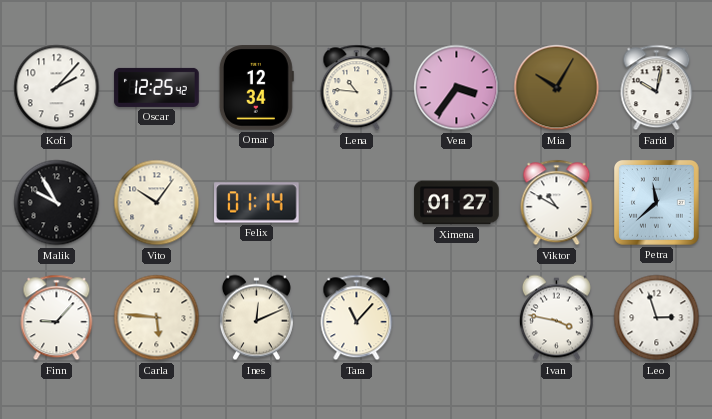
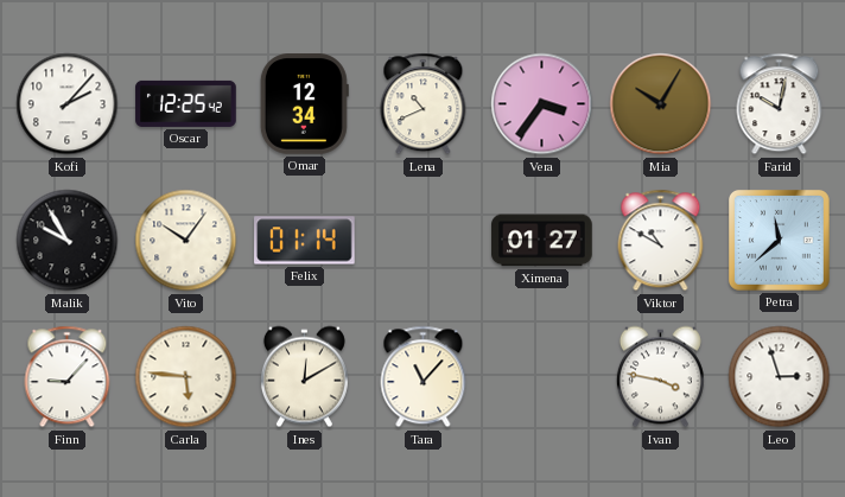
Lena: 10:46 -> 10:41 (424, 104)
Ines: 12:11 -> 12:10 (304, 377)
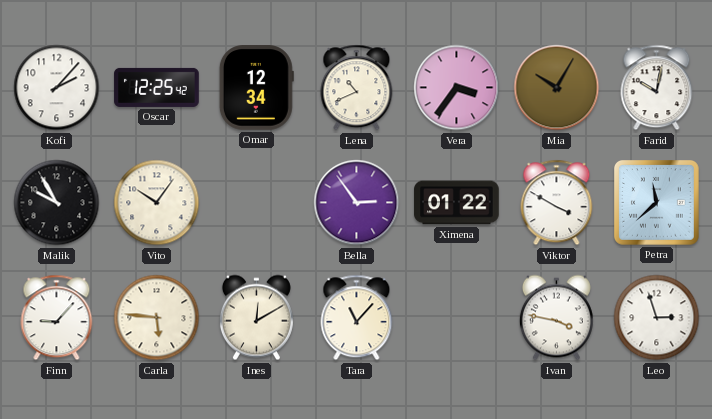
Felix: 01:14 -> none (305, 241)
Bella: none -> 2:54 (357, 203)
Ximena: 01:27 -> 01:22 (457, 203)
Viktor: 10:50 -> 3:50 (557, 203)
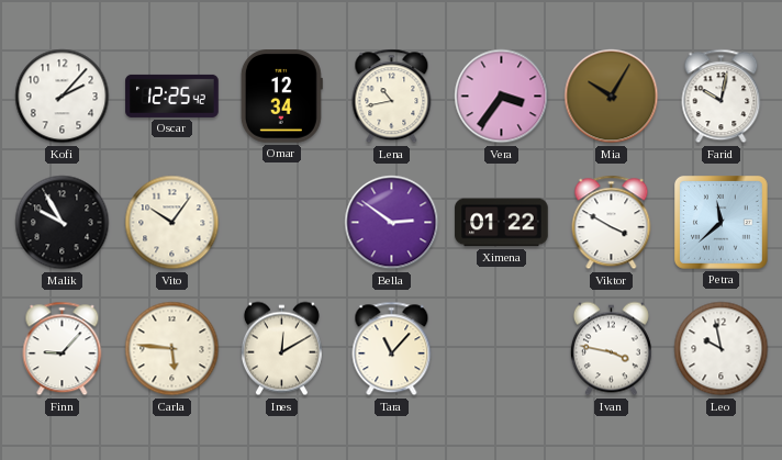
Lena: 10:41 -> 10:43 (392, 97)
Bella: 2:54 -> 2:51 (392, 223)
Leo: 2:57 -> 9:58 (722, 349)
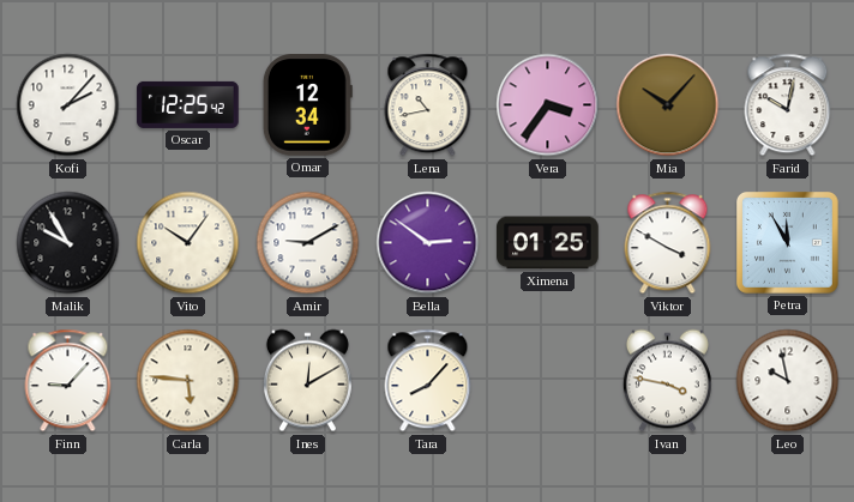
Mia: 10:05 -> 10:07 (668, 105)
Amir: none -> 9:10 (308, 243)
Ximena: 01:22 -> 01:25 (548, 243)
Petra: 11:38 -> 11:55 (788, 243)
Tara: 11:07 -> 8:07 (428, 381)
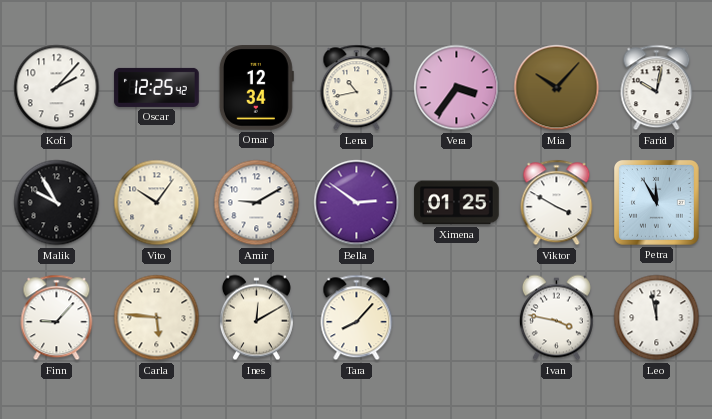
Leo: 9:58 -> 11:58 (657, 318)
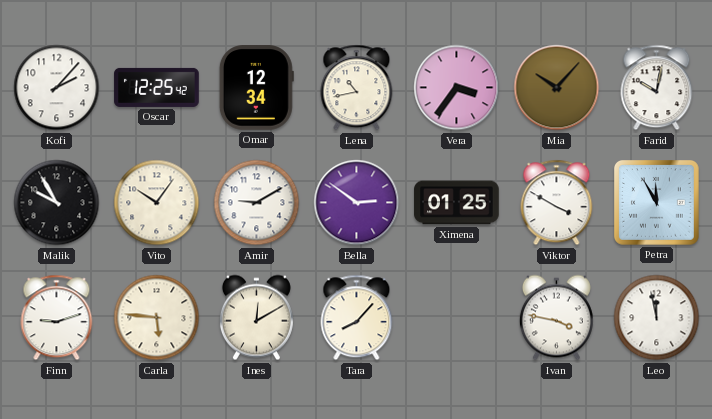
Finn: 9:07 -> 9:12 (57, 318)
